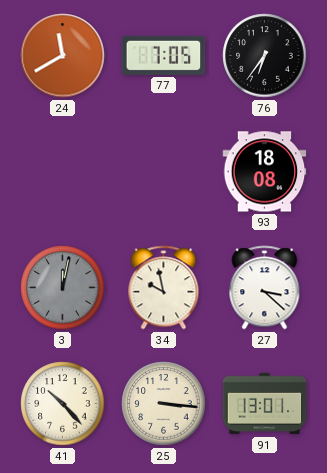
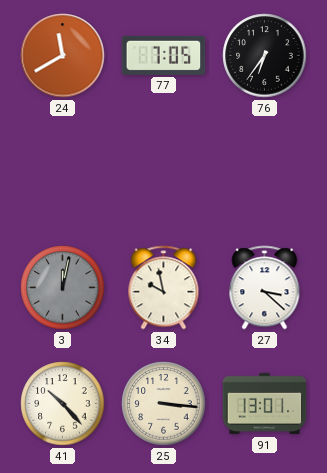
93: 18:08 -> none (265, 172)
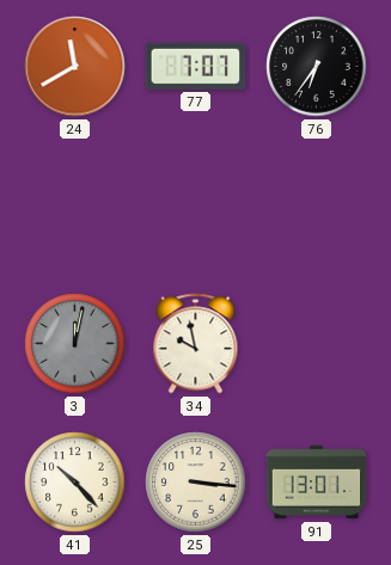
77: 7:05 -> 7:07 (196, 66)
27: 3:22 -> none (265, 288)
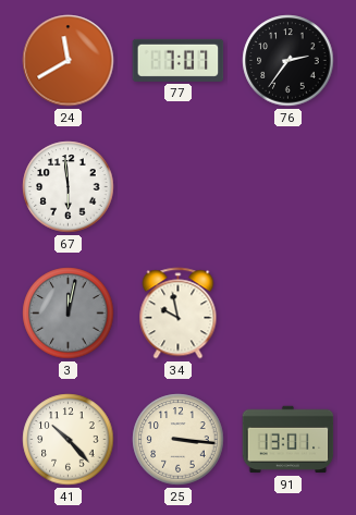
76: 6:36 -> 2:36 (289, 61)
67: none -> 5:59 (69, 187)
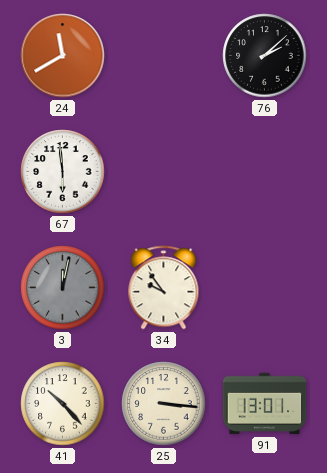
77: 7:07 -> none (179, 60)
76: 2:36 -> 2:08 (265, 56)
34: 9:58 -> 9:54 (164, 288)
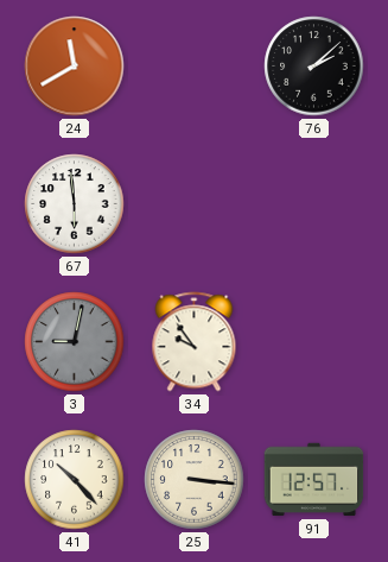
3: 12:02 -> 9:02 (75, 342)
91: 13:01 -> 12:57 (314, 480)
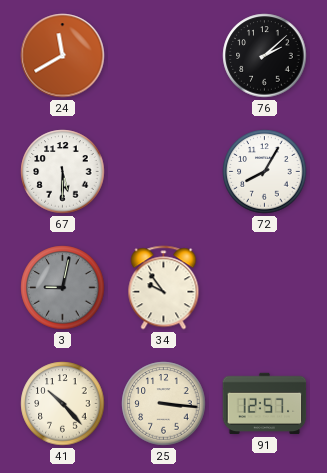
67: 5:59 -> 5:30 (63, 172)
72: none -> 8:05 (265, 172)
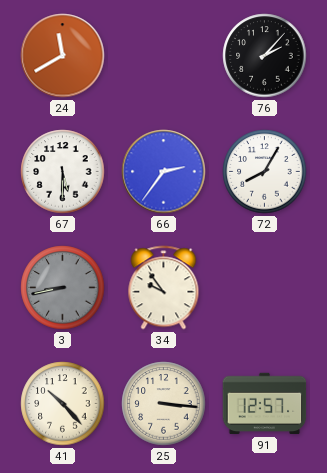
76: 2:08 -> 2:07 (265, 56)
66: none -> 2:36 (164, 172)
3: 9:02 -> 8:43 (63, 288)
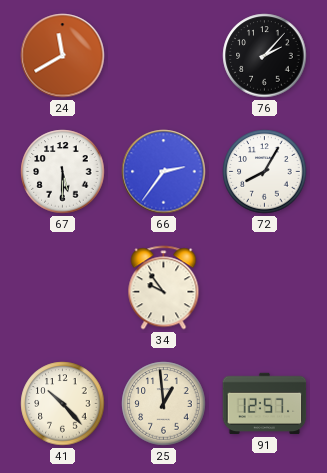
3: 8:43 -> none (63, 288)
25: 3:16 -> 12:59 (164, 404)
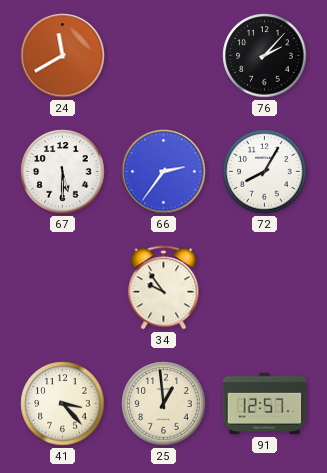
41: 10:23 -> 3:23 (63, 404)
